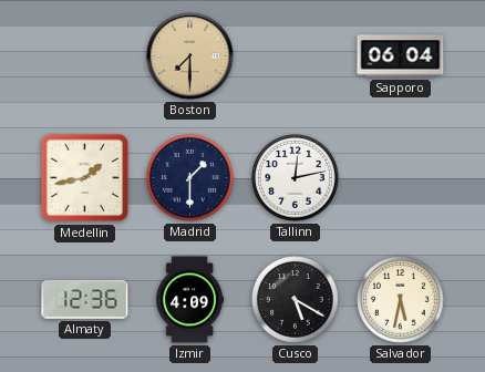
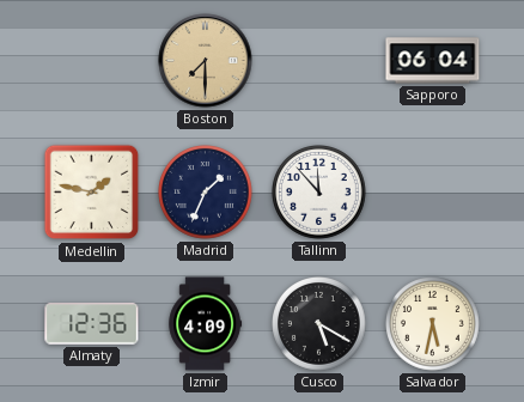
Medellin: 1:43 -> 1:47 (92, 193)
Madrid: 1:30 -> 1:34 (206, 193)
Tallinn: 12:13 -> 11:53 (319, 193)
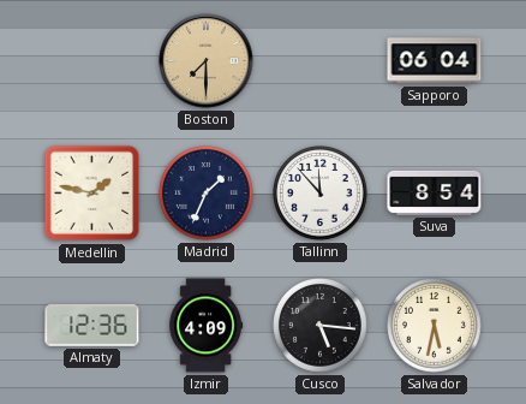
Suva: none -> 8:54 (435, 192)
Cusco: 5:20 -> 5:16 (321, 326)
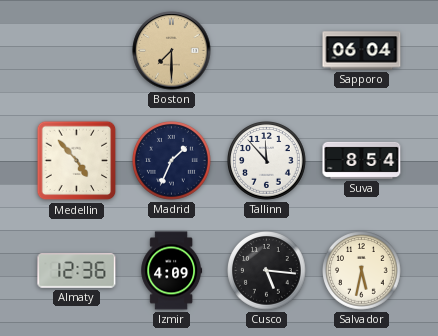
Medellin: 1:47 -> 4:53 (77, 161)
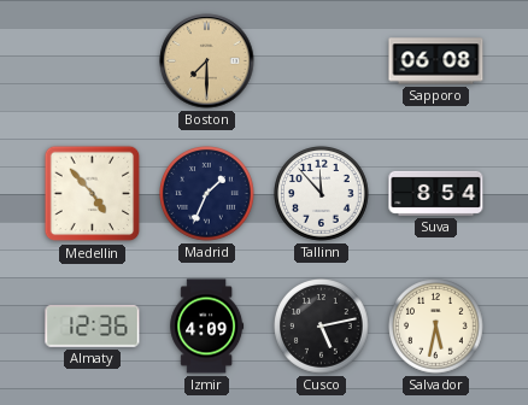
Sapporo: 06:04 -> 06:08 (436, 61)
Cusco: 5:16 -> 5:13 (322, 327)
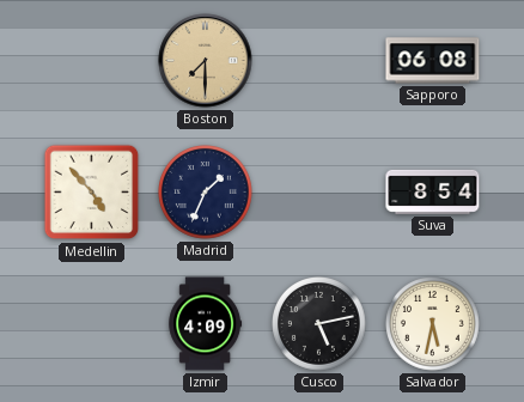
Tallinn: 11:53 -> none (322, 194)
Almaty: 12:36 -> none (93, 327)
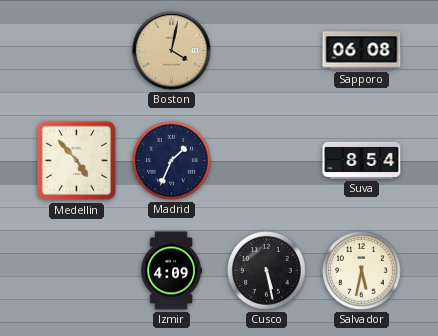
Boston: 7:30 -> 4:02 (172, 51)
Cusco: 5:13 -> 5:28 (267, 271)
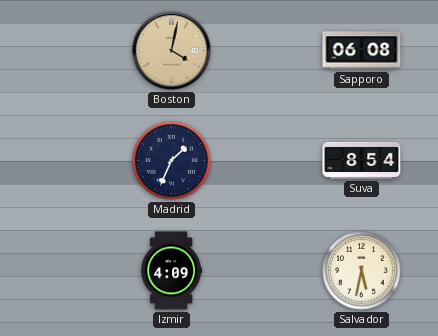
Medellin: 4:53 -> none (77, 161)
Cusco: 5:28 -> none (267, 271)
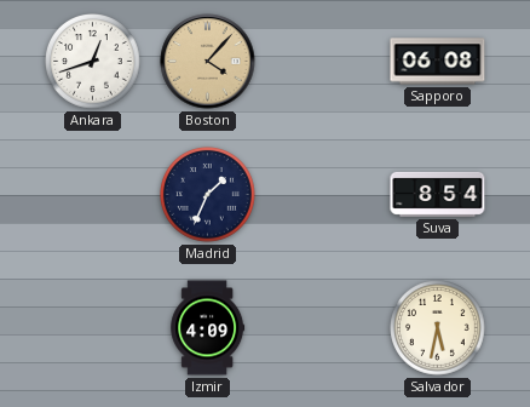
Ankara: none -> 12:42 (93, 62)
Boston: 4:02 -> 4:07 (208, 62)
